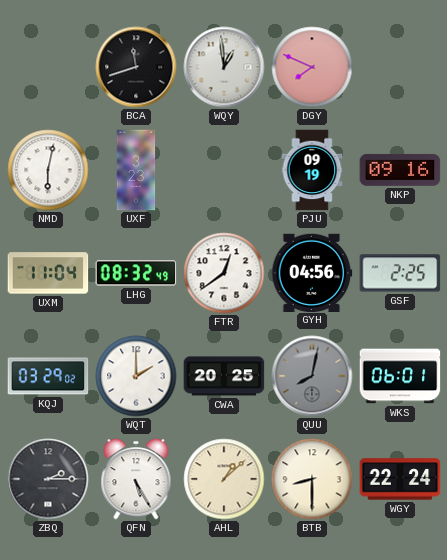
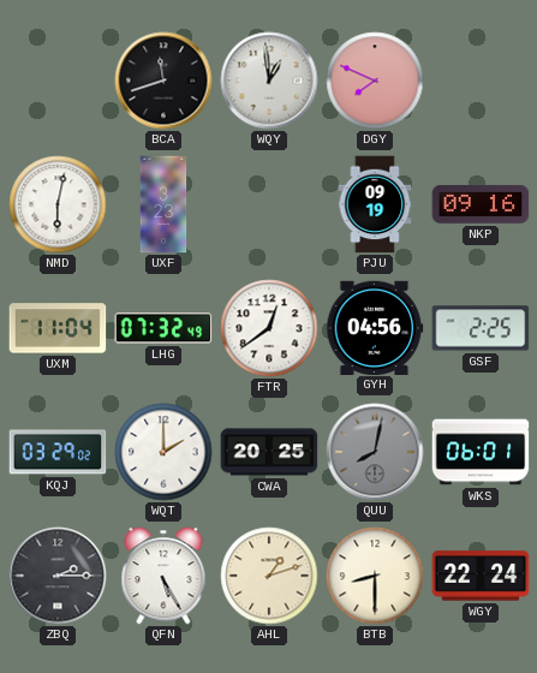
LHG: 08:32 -> 07:32 (163, 328)
AHL: 1:08 -> 1:12 (269, 576)
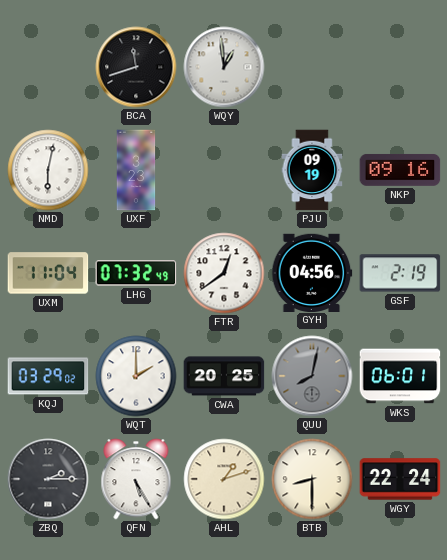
DGY: 7:49 -> none (375, 81)
GSF: 2:25 -> 2:19 (400, 273)
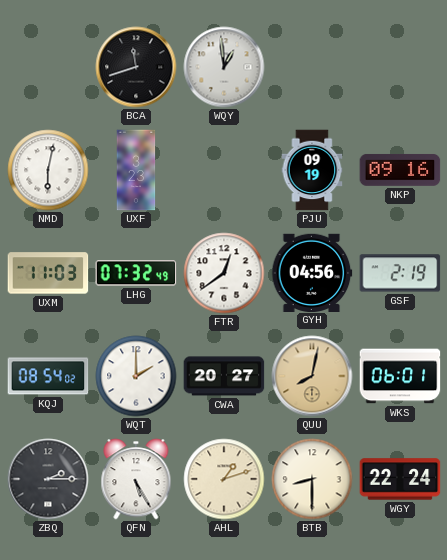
UXM: 11:04 -> 11:03 (48, 273)
KQJ: 03:29 -> 08:54 (48, 376)
CWA: 20:25 -> 20:27 (224, 376)
QUU dial: grey -> champagne (312, 376)
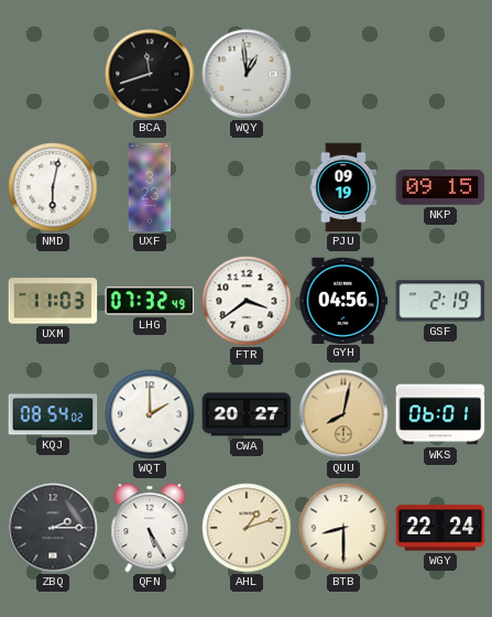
NKP: 09:16 -> 09:15 (440, 187)
FTR: 12:39 -> 3:39 (247, 301)
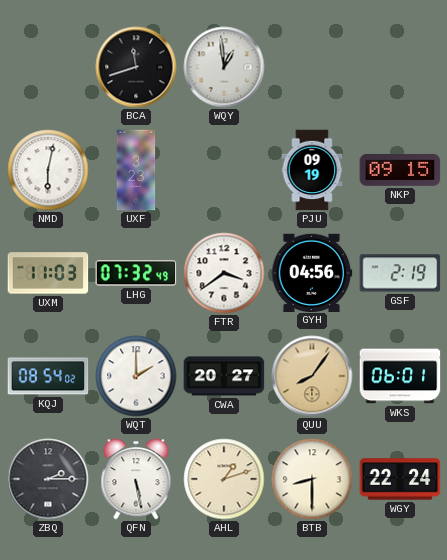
QUU: 8:02 -> 8:06 (312, 376)
QFN: 5:25 -> 5:28 (136, 479)
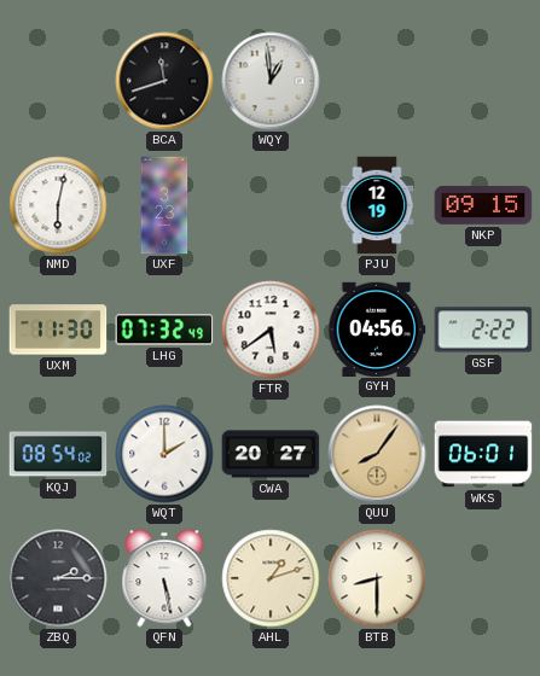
PJU: 09:19 -> 12:19 (377, 205)
UXM: 11:03 -> 11:30 (58, 330)
FTR: 3:39 -> 5:39 (271, 330)
GSF: 2:19 -> 2:22 (483, 330)
WGY: 22:24 -> none (400, 479)
